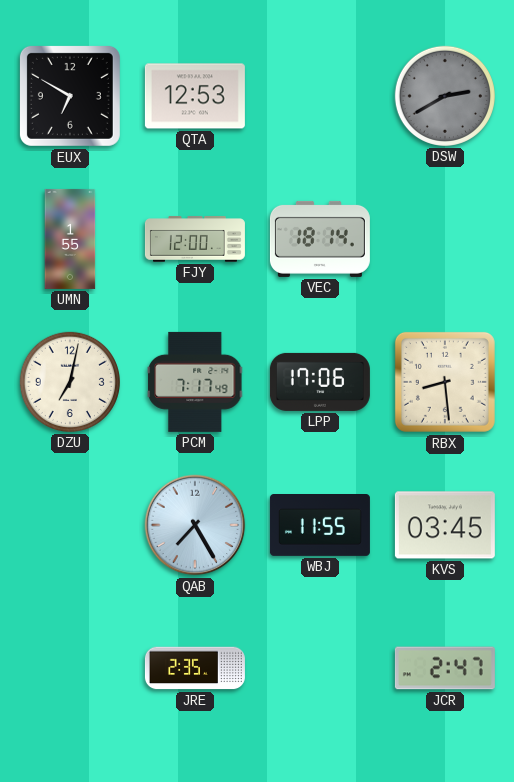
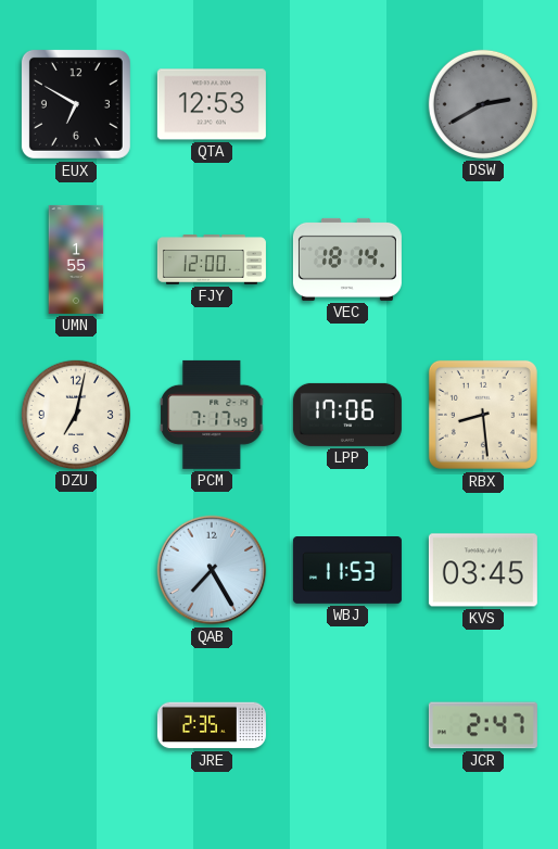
WBJ: 11:55 -> 11:53 (347, 571)
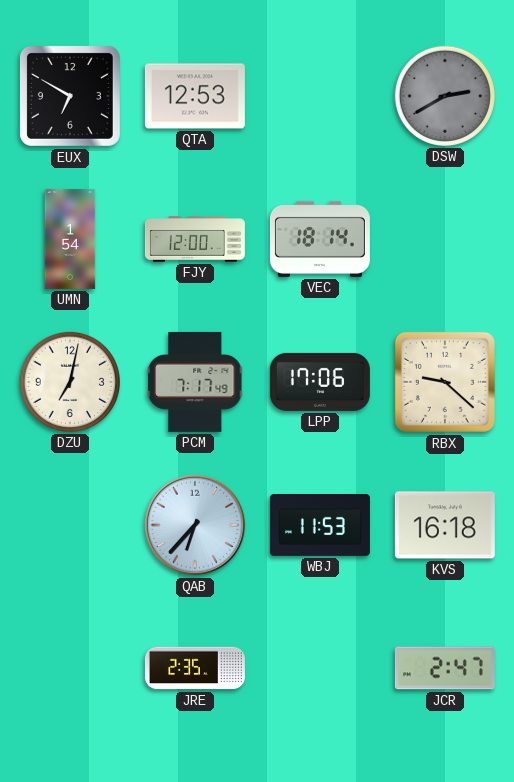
UMN: 1:55 -> 1:54 (70, 239)
RBX: 8:29 -> 9:22 (445, 382)
QAB: 7:25 -> 6:37 (195, 525)
KVS: 03:45 -> 16:18 (445, 525)
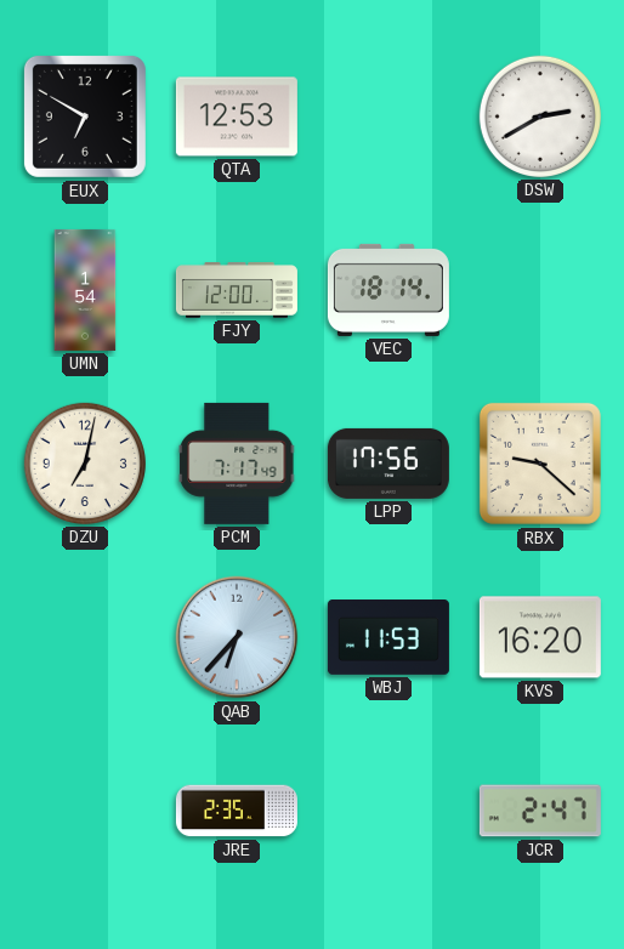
DSW dial: grey -> white (540, 117)
LPP: 17:06 -> 17:56 (388, 464)
KVS: 16:18 -> 16:20 (540, 637)
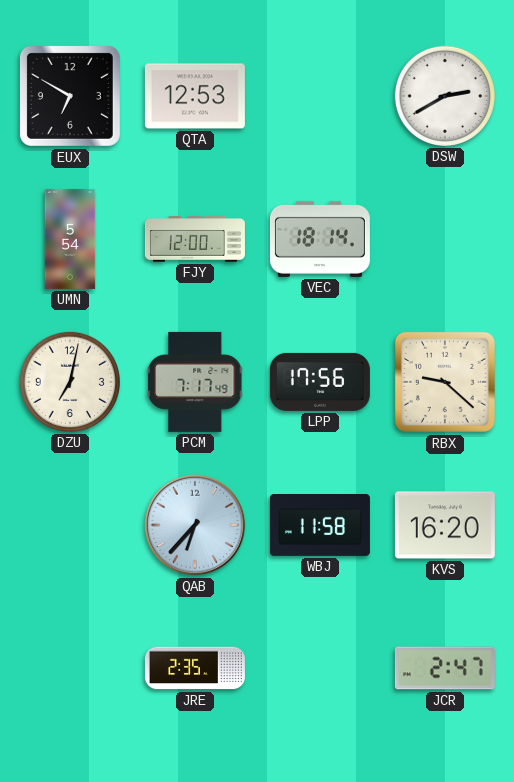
UMN: 1:54 -> 5:54 (70, 239)
WBJ: 11:53 -> 11:58 (320, 526)
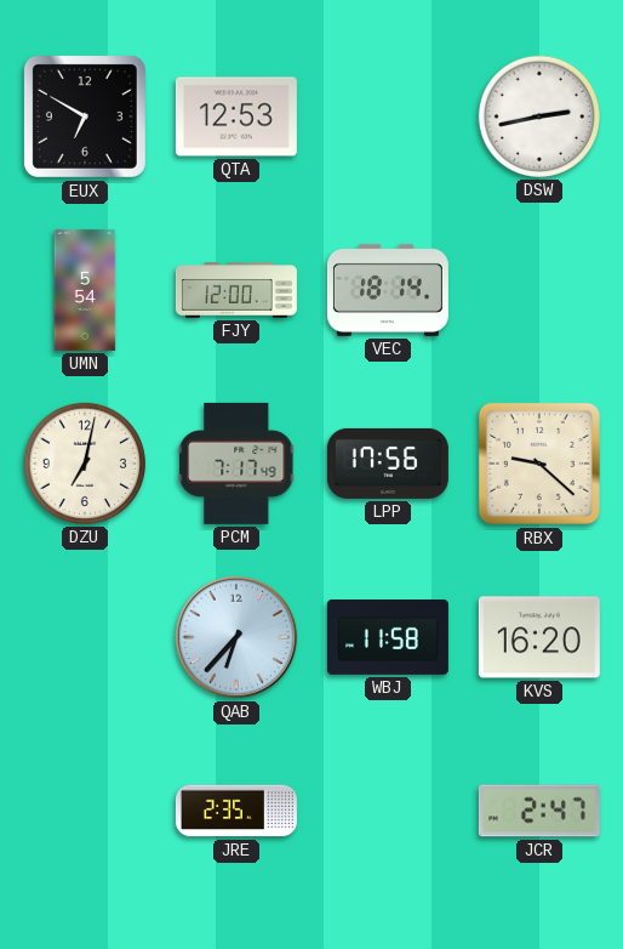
DSW: 2:40 -> 2:43 (539, 117)
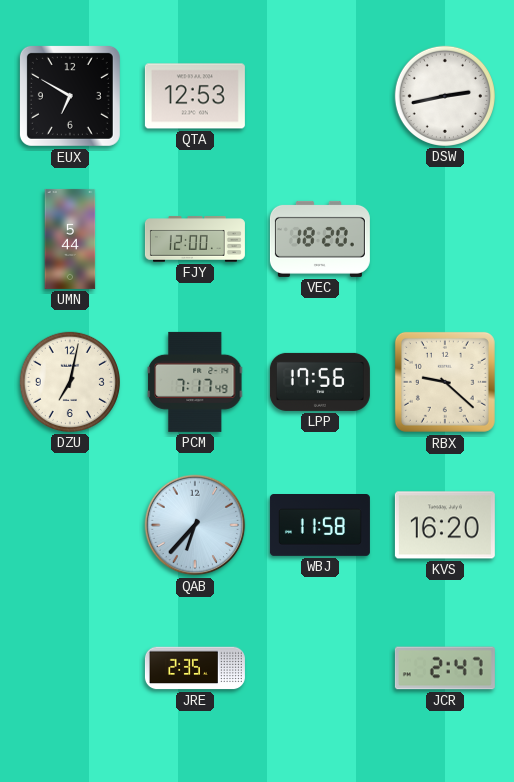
UMN: 5:54 -> 5:44 (70, 239)
VEC: 18:14 -> 18:20 (320, 239)
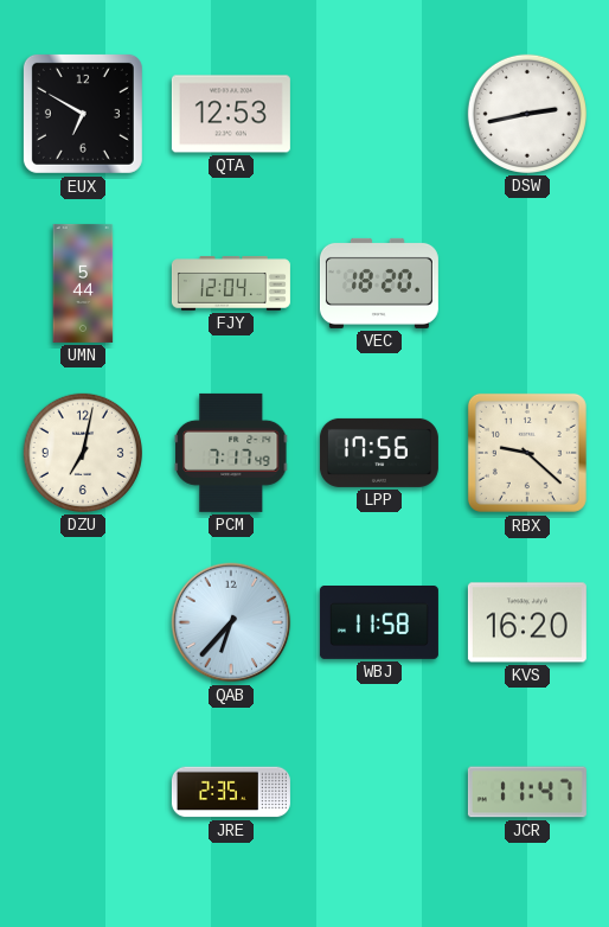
FJY: 12:00 -> 12:04 (231, 283)
JCR: 2:47 -> 11:47 (527, 792)
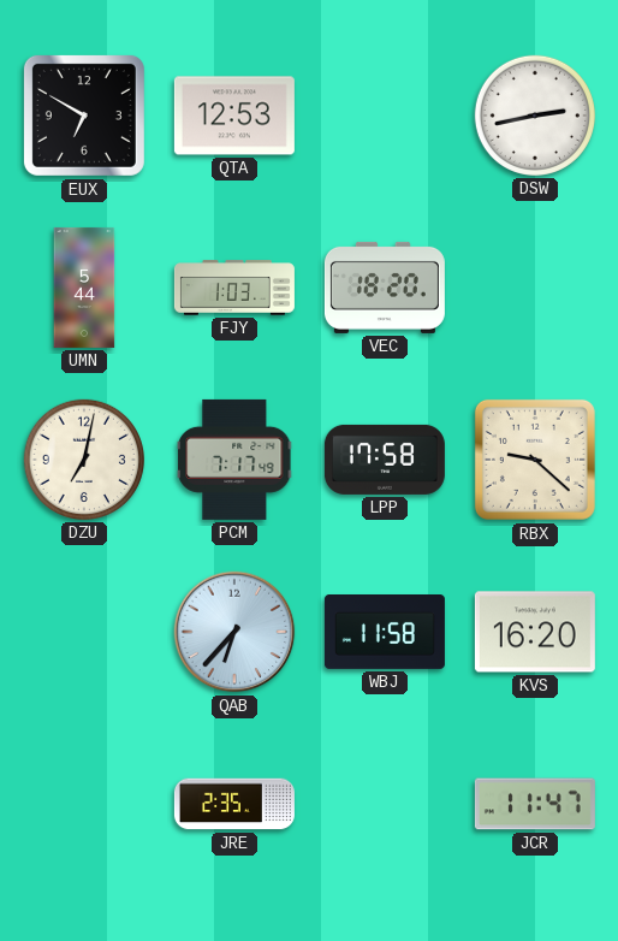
FJY: 12:04 -> 1:03 (234, 288)
LPP: 17:56 -> 17:58 (385, 460)
